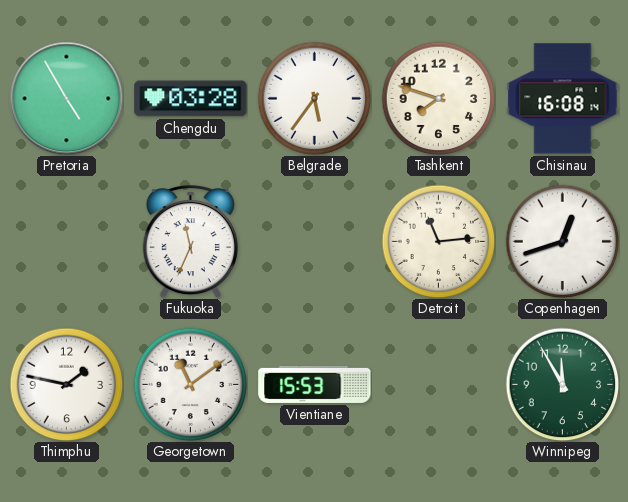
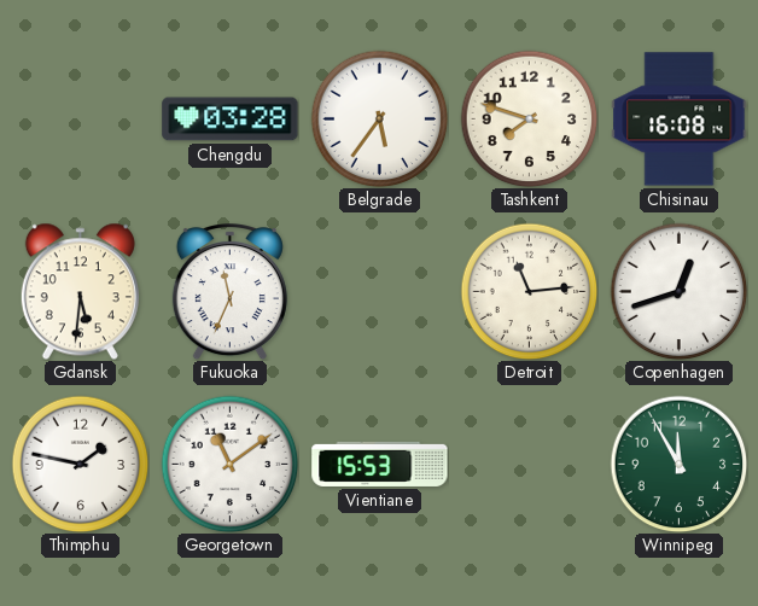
Pretoria: 4:55 -> none (66, 98)
Gdansk: none -> 5:31 (80, 291)
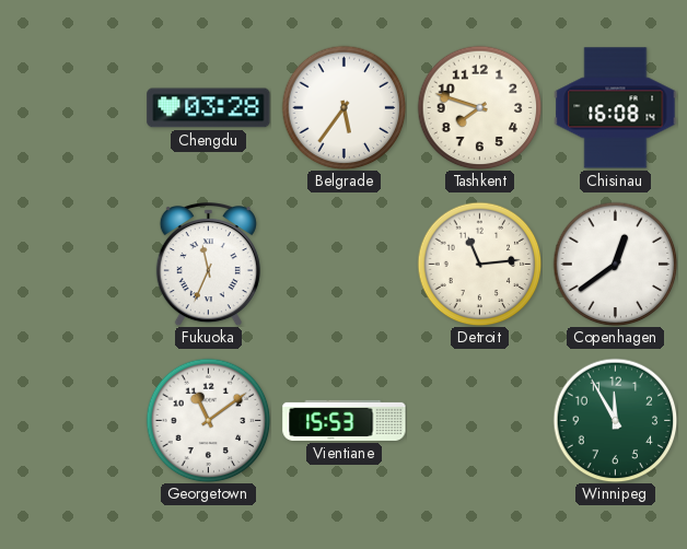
Gdansk: 5:31 -> none (80, 291)
Copenhagen: 12:42 -> 12:39 (615, 264)
Thimphu: 1:47 -> none (80, 464)
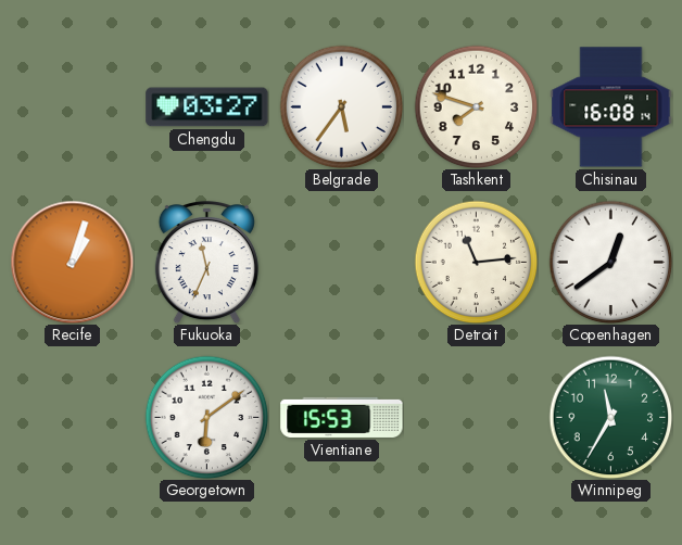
Chengdu: 03:28 -> 03:27 (207, 107)
Recife: none -> 1:03 (72, 262)
Georgetown: 11:09 -> 6:09 (206, 417)
Winnipeg: 11:55 -> 11:35 (610, 417)
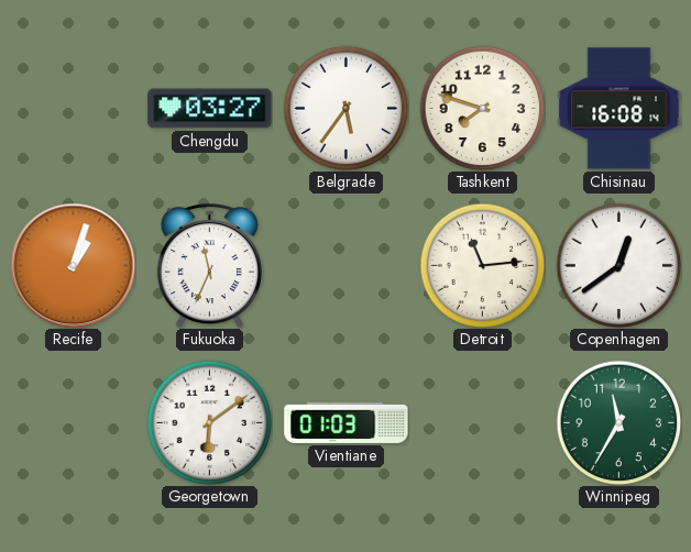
Vientiane: 15:53 -> 01:03 (347, 422)
